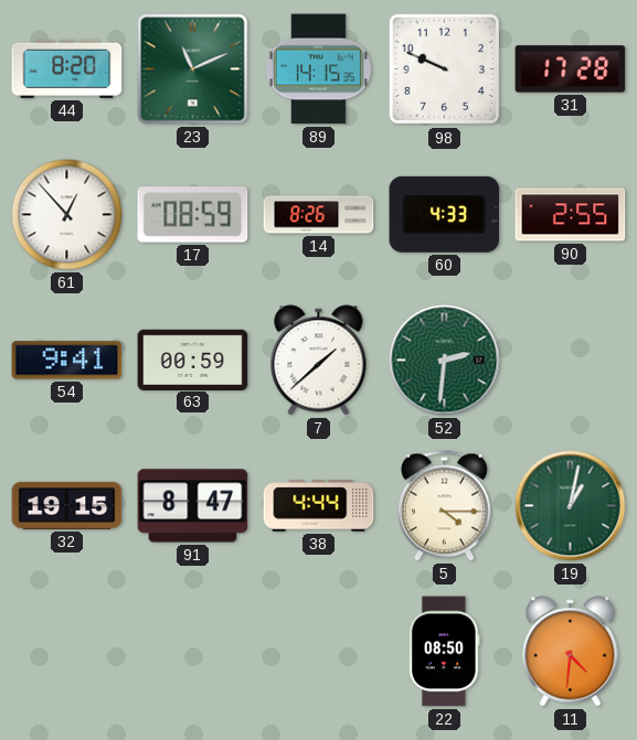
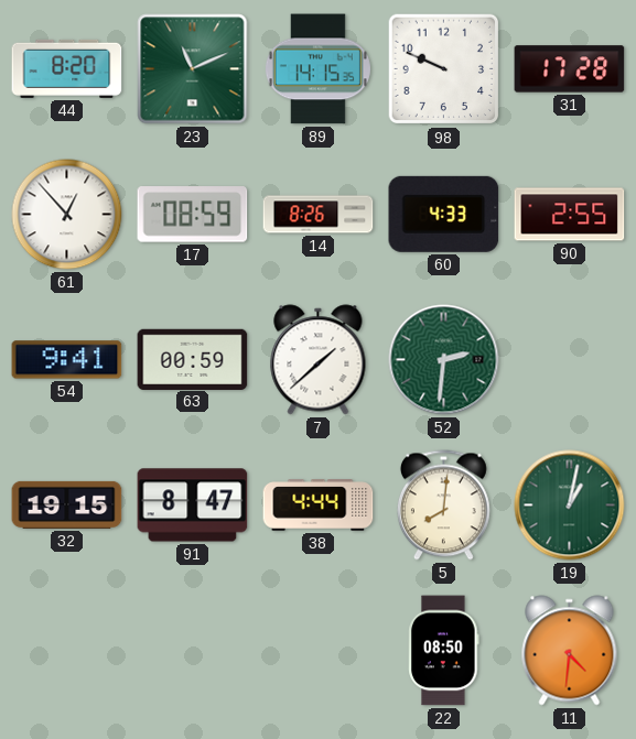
5: 4:15 -> 8:01 (443, 506)
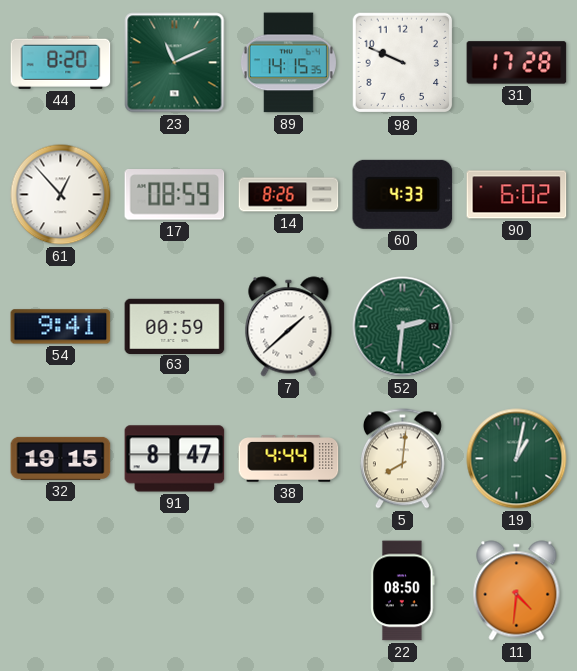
90: 2:55 -> 6:02 (517, 195)
